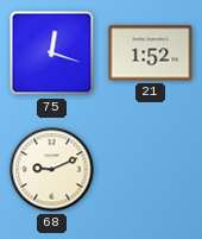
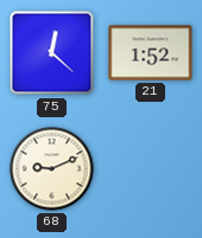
75: 12:18 -> 12:22 (52, 53)
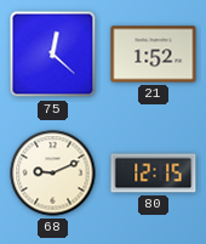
80: none -> 12:15 (154, 174)
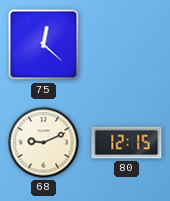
21: 1:52 -> none (154, 55)
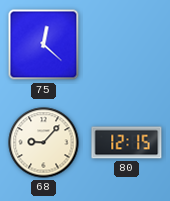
68: 9:11 -> 9:07 (44, 143)
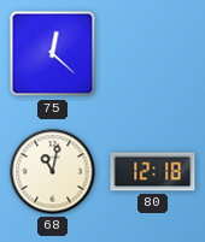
68: 9:07 -> 11:02 (53, 172)
80: 12:15 -> 12:18 (153, 172)
